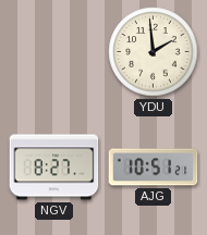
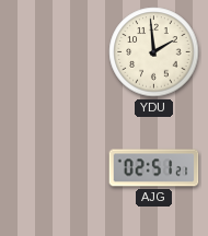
NGV: 8:27 -> none (54, 168)
AJG: 10:51 -> 02:51 (154, 168)
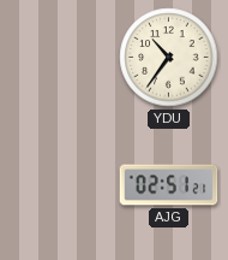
YDU: 1:59 -> 10:36 (169, 58)
